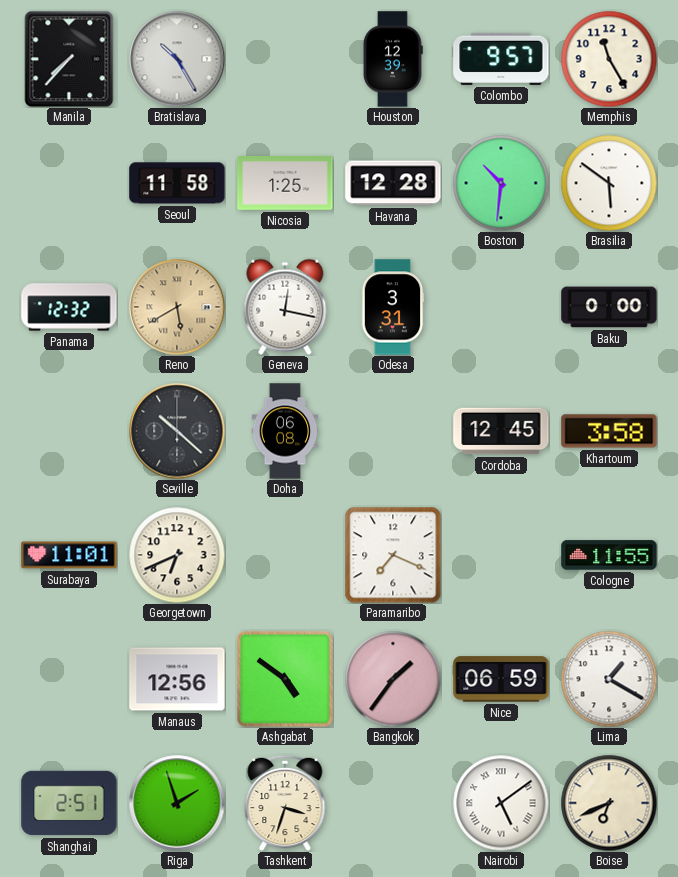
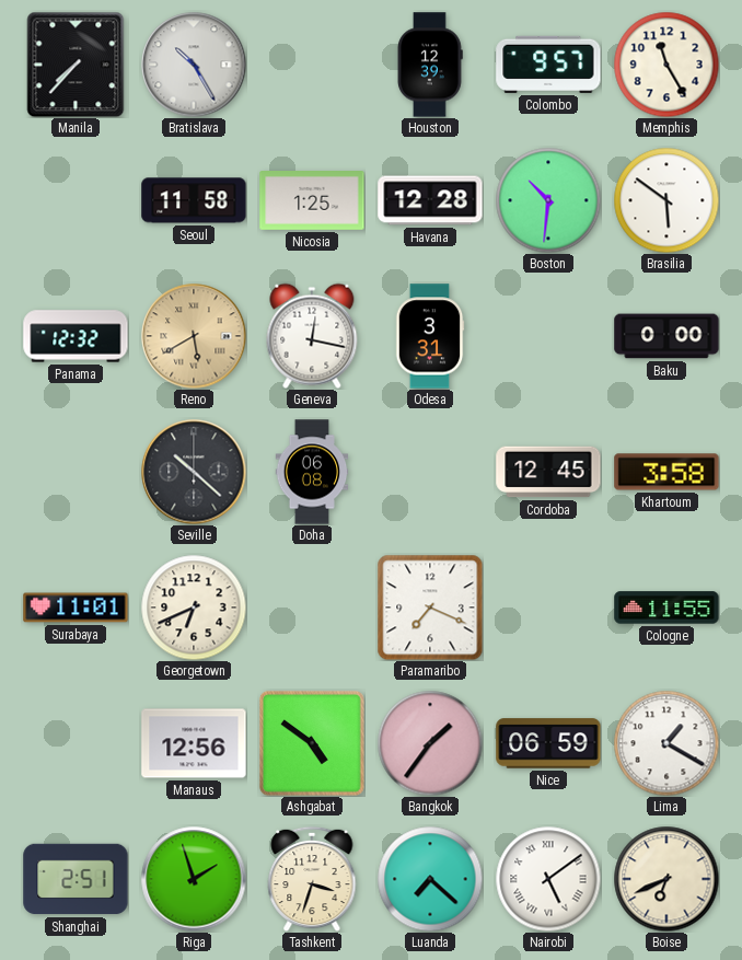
Luanda: none -> 7:22 (430, 879)
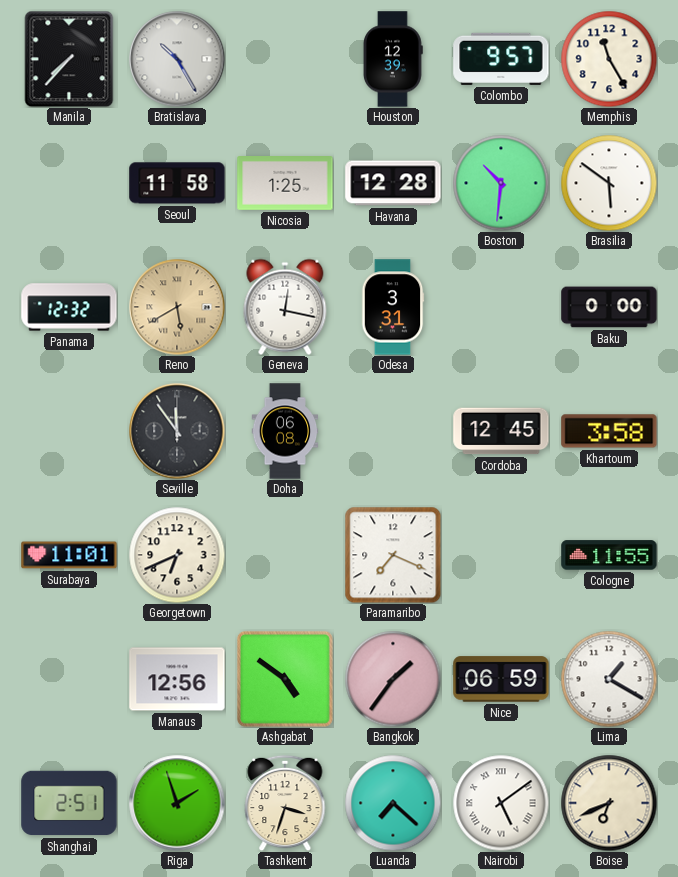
Seville: 10:22 -> 11:54 (177, 431)
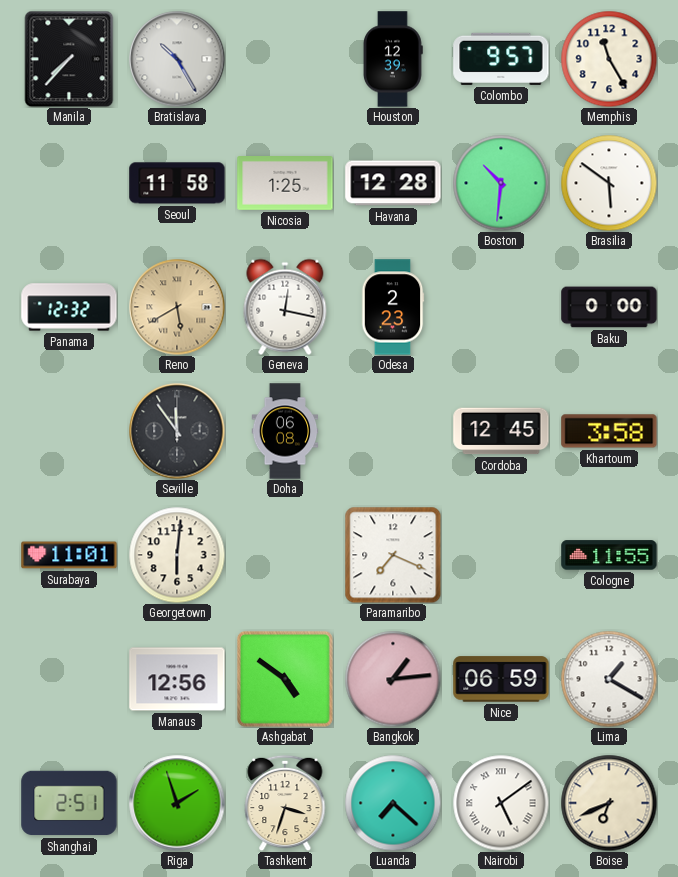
Odesa: 3:31 -> 2:23 (393, 307)
Georgetown: 6:41 -> 6:01 (177, 555)
Bangkok: 1:36 -> 1:14 (393, 679)
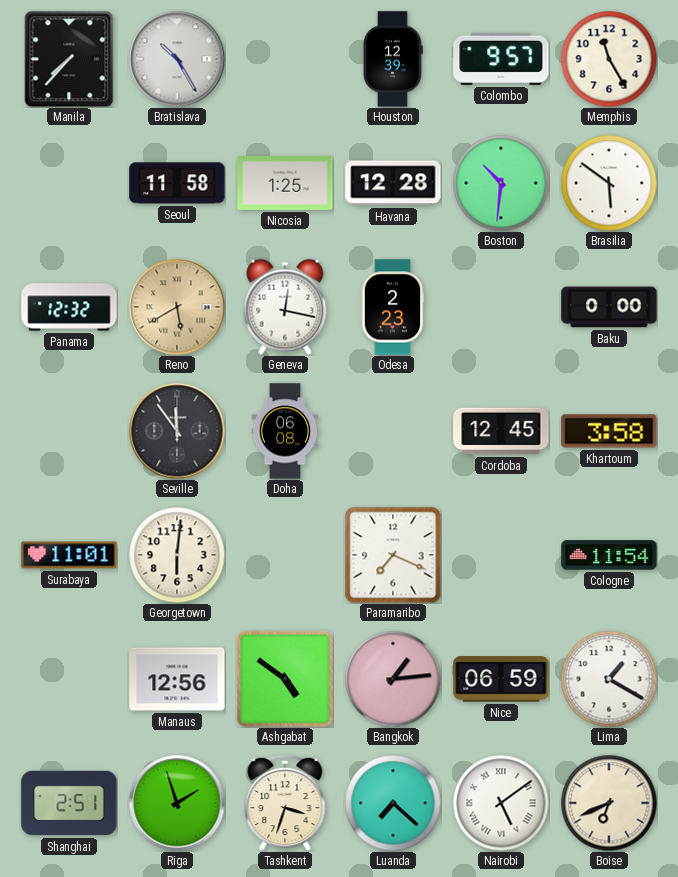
Cologne: 11:55 -> 11:54 (609, 555)
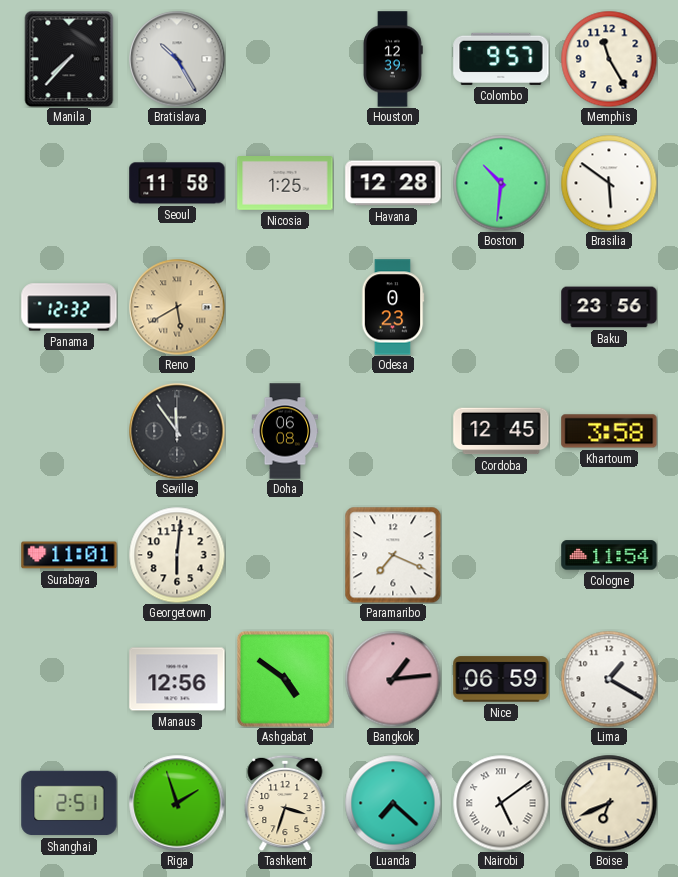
Geneva: 12:17 -> none (285, 307)
Odesa: 2:23 -> 0:23 (393, 307)
Baku: 0:00 -> 23:56 (609, 307)
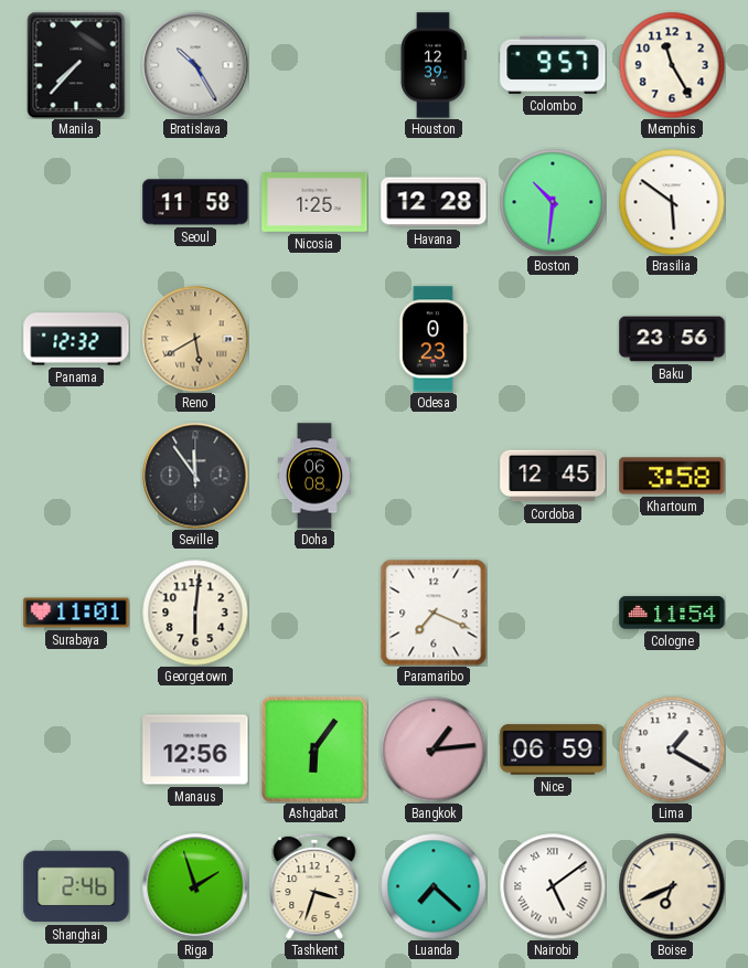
Ashgabat: 4:51 -> 6:06 (314, 749)
Shanghai: 2:51 -> 2:46 (76, 886)
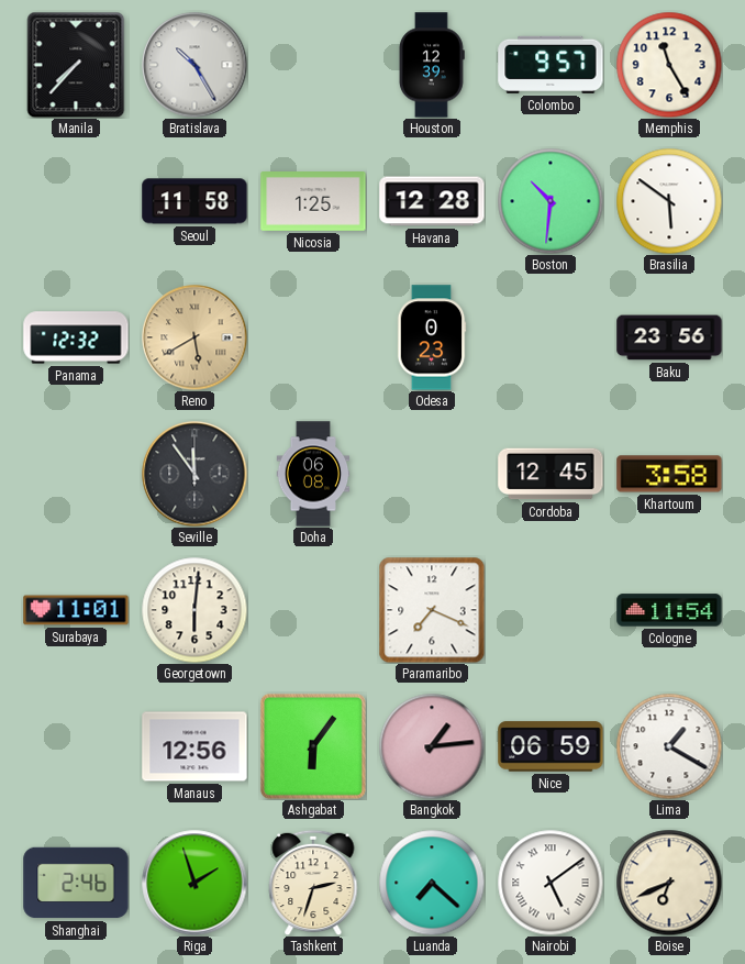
Tashkent: 3:33 -> 2:33 (313, 883)
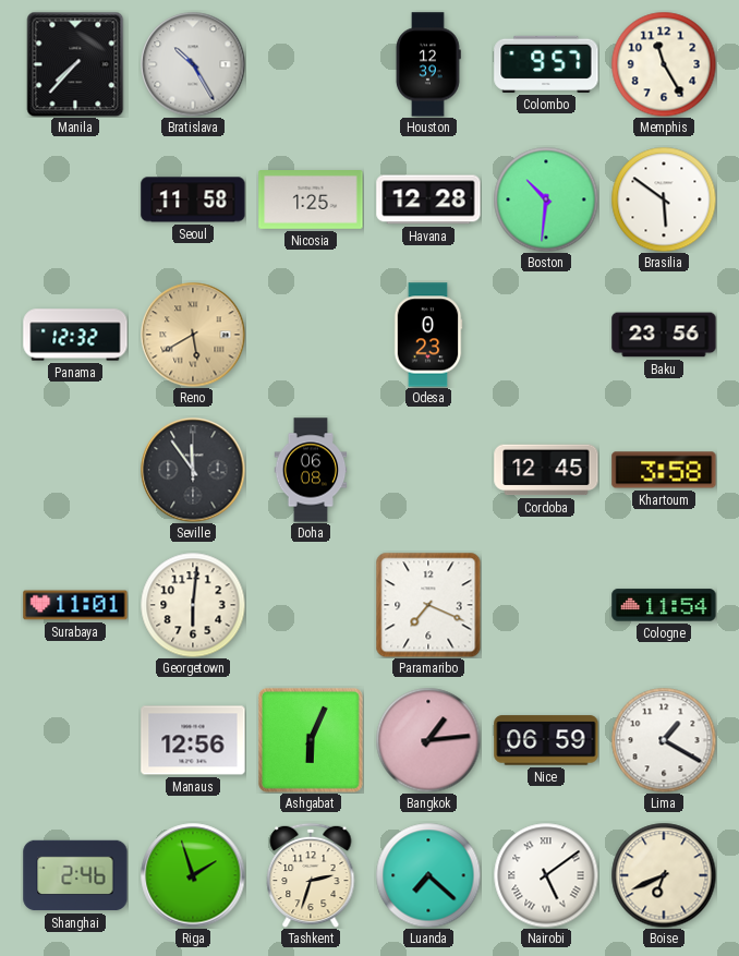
Ashgabat: 6:06 -> 6:04 (311, 740)
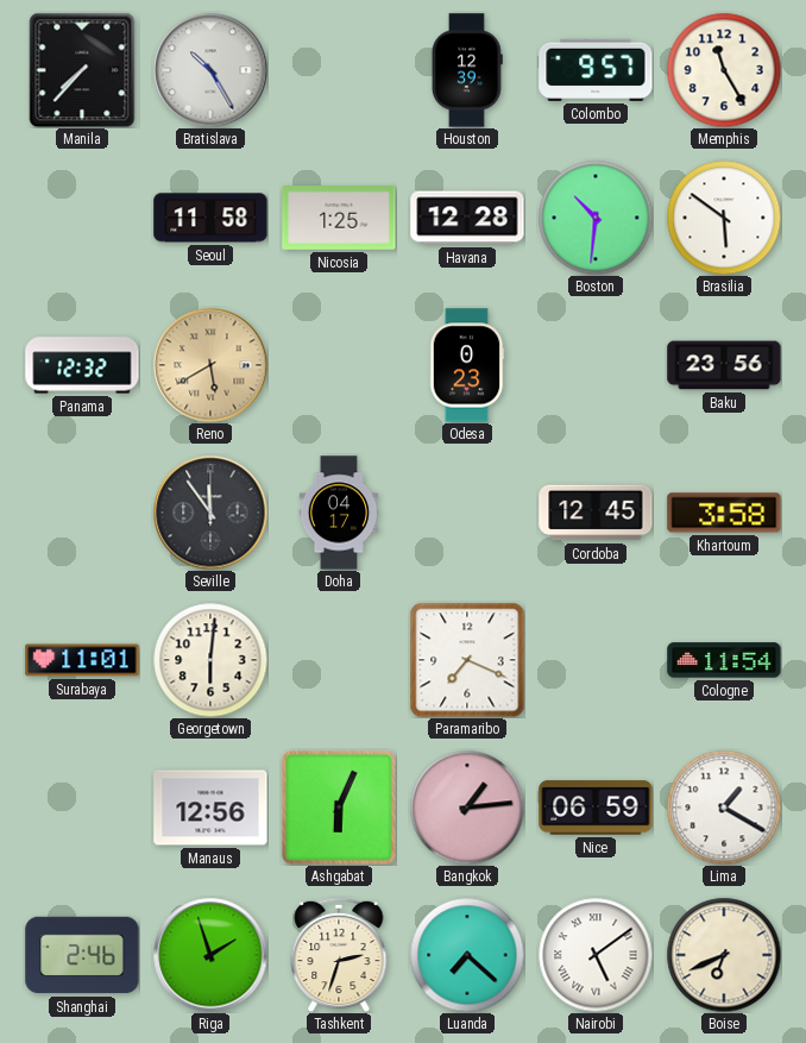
Doha: 06:08 -> 04:17 (339, 513)
